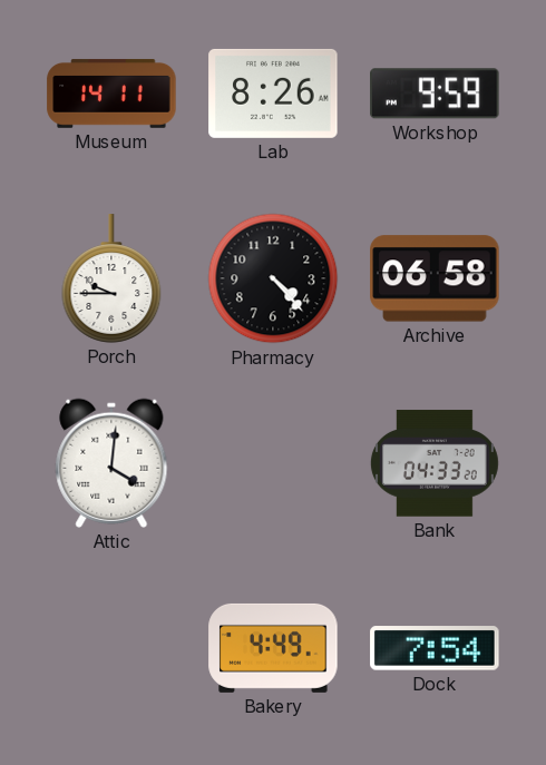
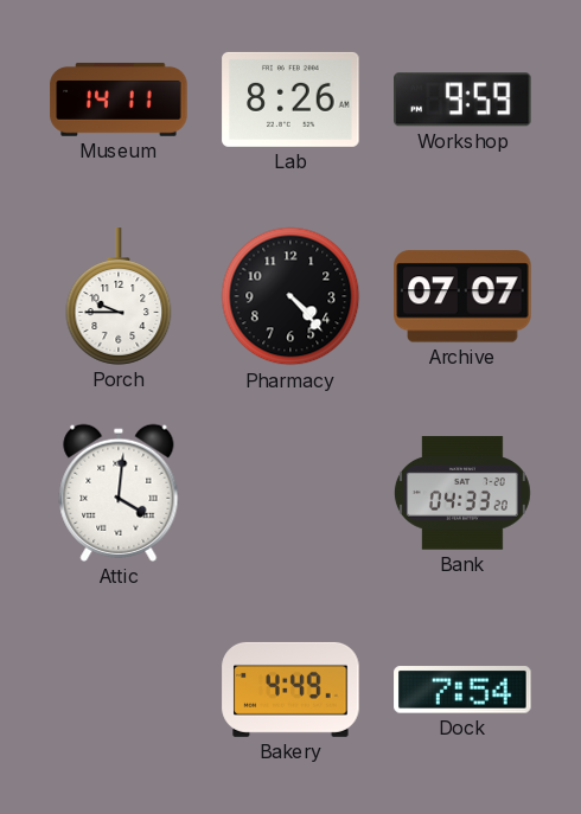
Archive: 06:58 -> 07:07 (462, 296)
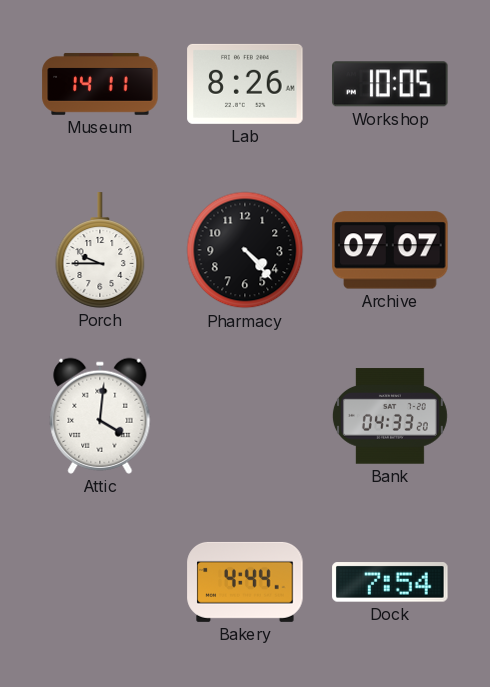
Workshop: 9:59 -> 10:05 (390, 84)
Bakery: 4:49 -> 4:44 (245, 582)
